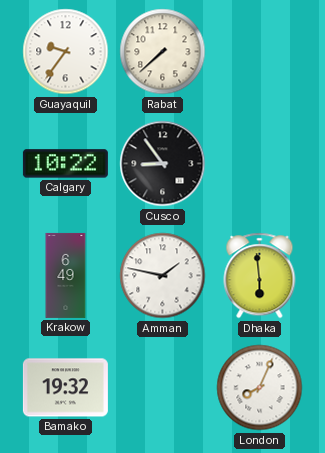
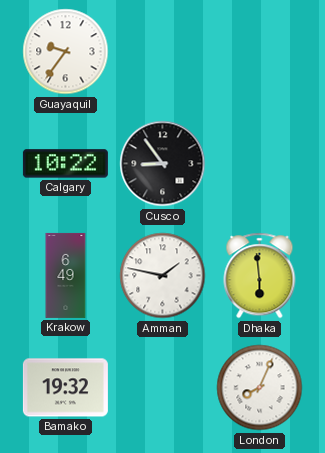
Rabat: 7:38 -> none (163, 52)
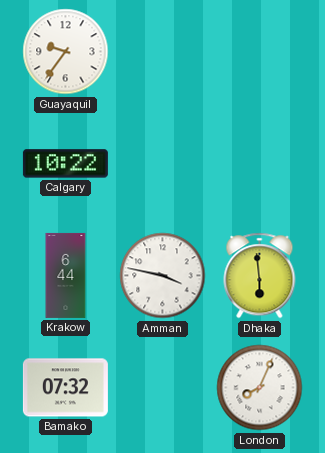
Cusco: 8:54 -> none (163, 164)
Krakow: 6:49 -> 6:44 (66, 275)
Amman: 1:47 -> 3:47 (163, 276)
Bamako: 19:32 -> 07:32 (65, 388)
